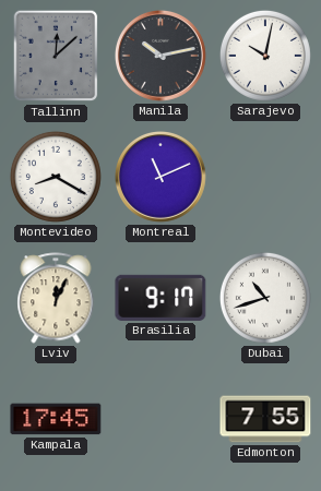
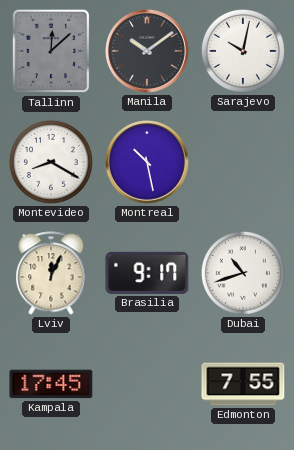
Manila: 10:13 -> 10:09 (148, 52)
Montreal: 11:11 -> 10:28 (148, 163)
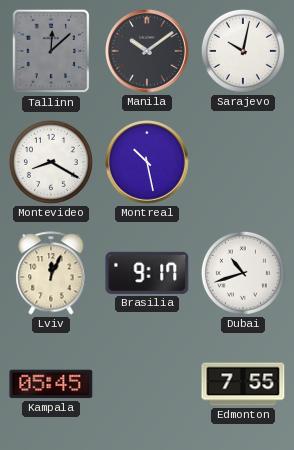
Kampala: 17:45 -> 05:45 (51, 384)
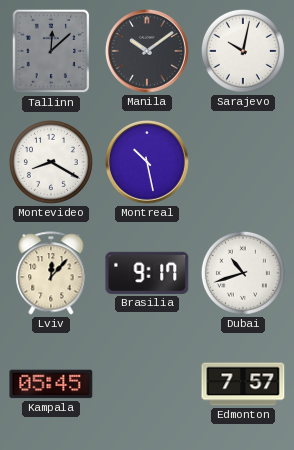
Lviv: 12:04 -> 12:07 (51, 273)
Edmonton: 7:55 -> 7:57 (243, 384)
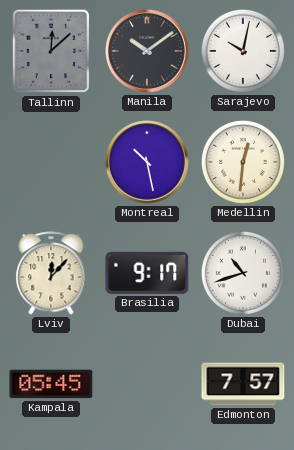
Montevideo: 8:20 -> none (51, 162)
Medellin: none -> 12:31 (243, 162)
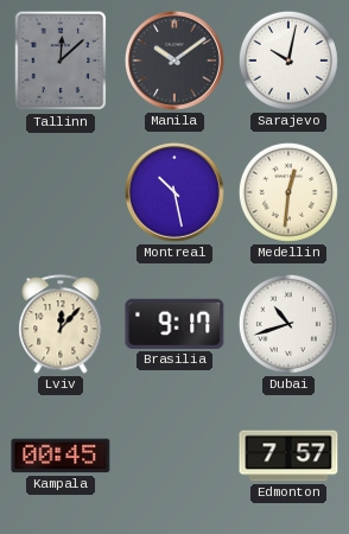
Kampala: 05:45 -> 00:45 (61, 456)
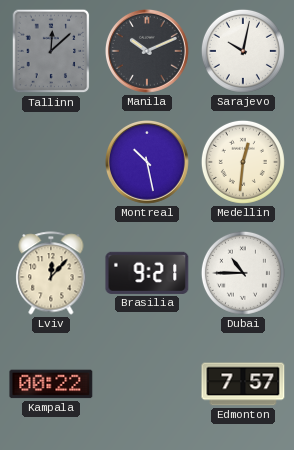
Manila: 10:09 -> 10:11 (148, 52)
Brasilia: 9:17 -> 9:21 (147, 273)
Dubai: 10:42 -> 10:45 (243, 273)
Kampala: 00:45 -> 00:22 (51, 384)
